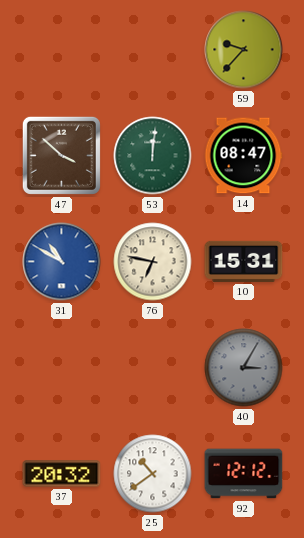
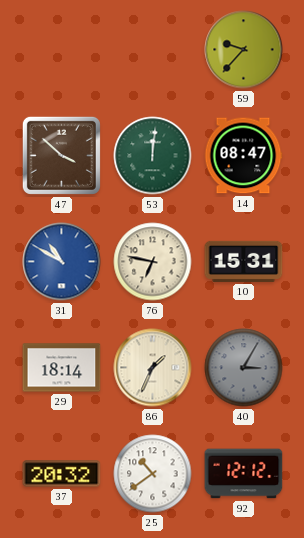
29: none -> 18:14 (62, 368)
86: none -> 1:34 (153, 368)
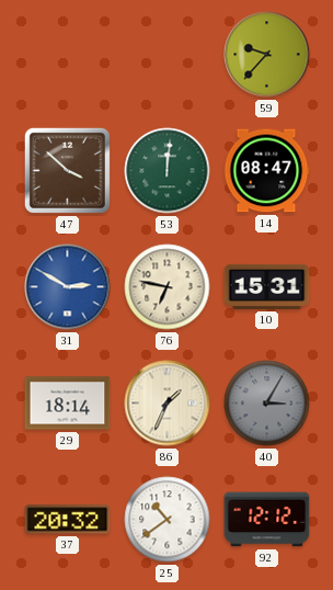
31: 10:50 -> 2:50 (68, 287)
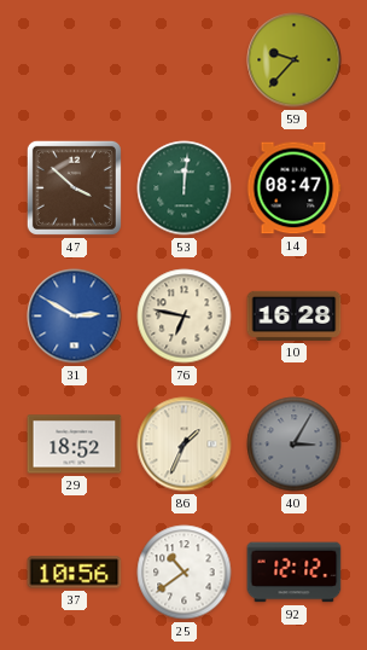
10: 15:31 -> 16:28 (295, 315)
29: 18:14 -> 18:52 (75, 445)
37: 20:32 -> 10:56 (75, 573)
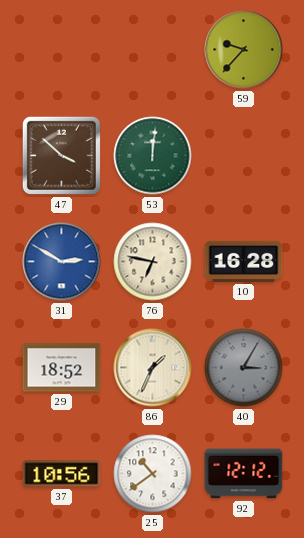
14: 08:47 -> none (293, 188)
